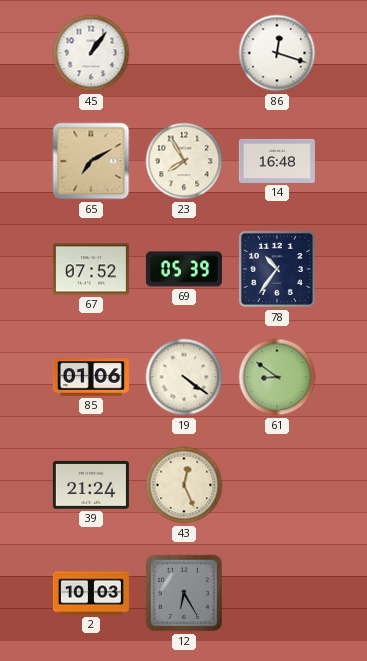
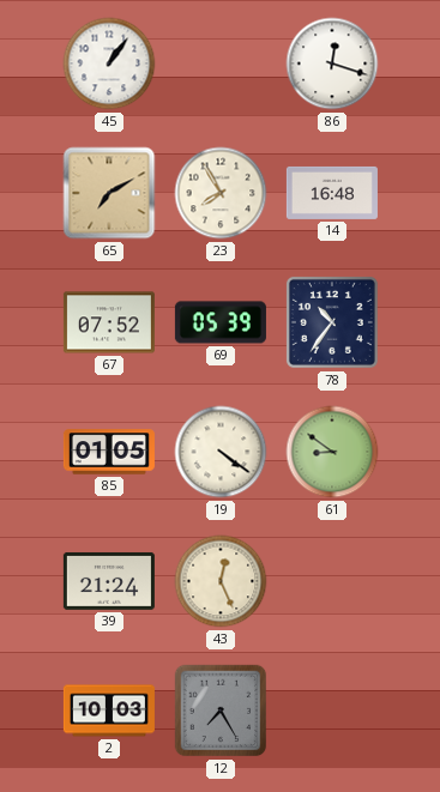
85: 01:06 -> 01:05 (109, 452)
12: 6:25 -> 7:25 (221, 711)
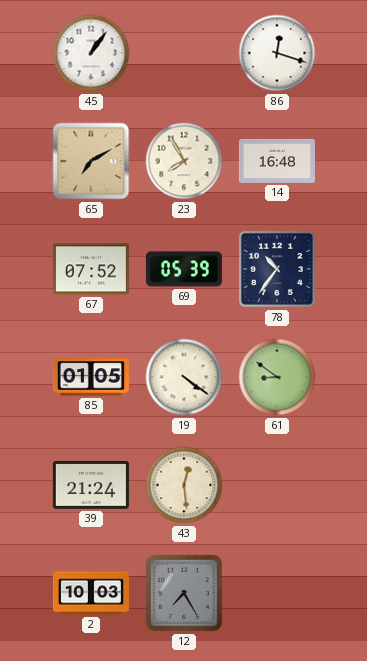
43: 12:26 -> 12:29 (184, 485)
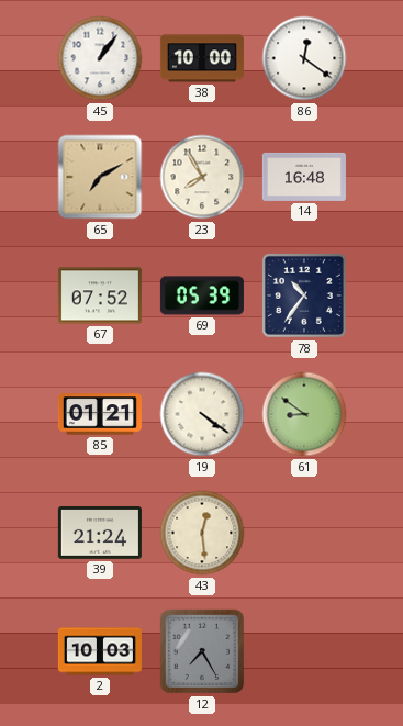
38: none -> 10:00 (202, 58)
86: 12:18 -> 12:21 (304, 58)
85: 01:05 -> 01:21 (100, 414)
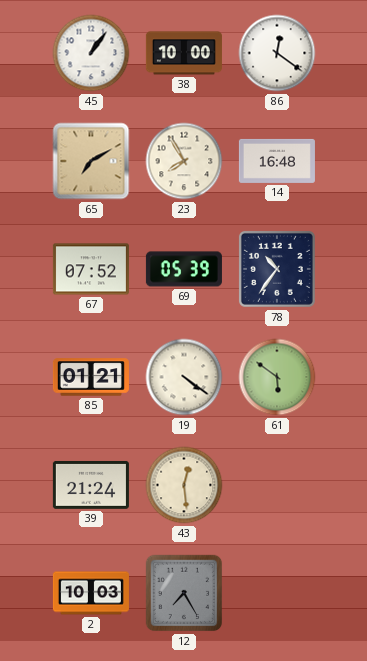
61: 8:51 -> 5:51 (277, 377)
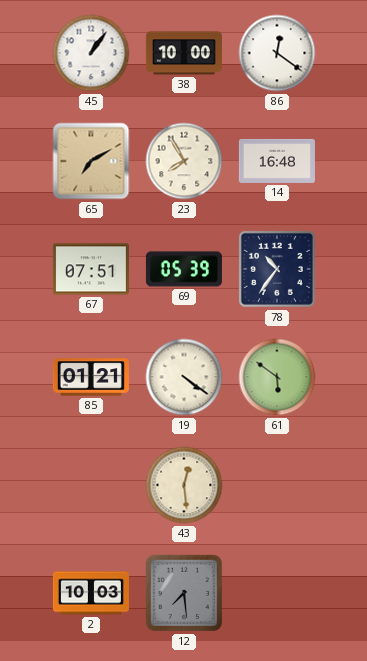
67: 07:52 -> 07:51 (91, 269)
39: 21:24 -> none (91, 485)
12: 7:25 -> 7:29 (184, 593)
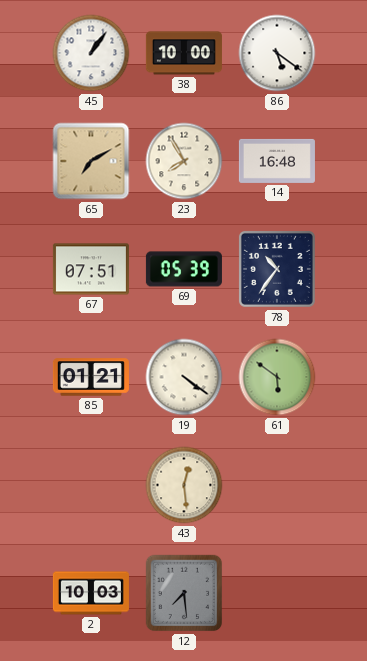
86: 12:21 -> 5:21 (277, 53)
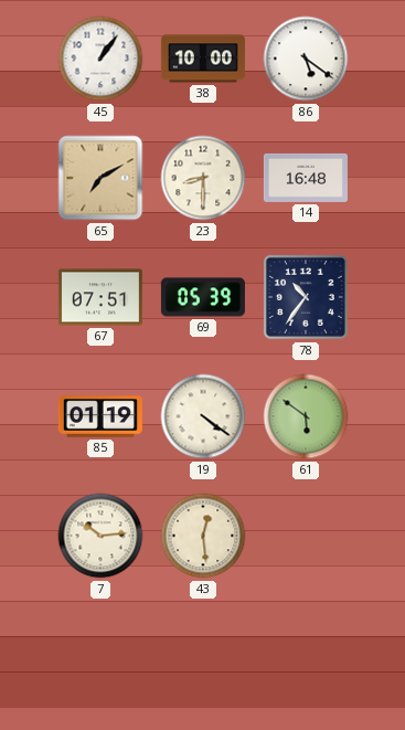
23: 7:55 -> 8:30 (203, 178)
85: 01:21 -> 01:19 (100, 416)
7: none -> 10:14 (100, 536)
2: 10:03 -> none (91, 593)
12: 7:29 -> none (184, 593)
